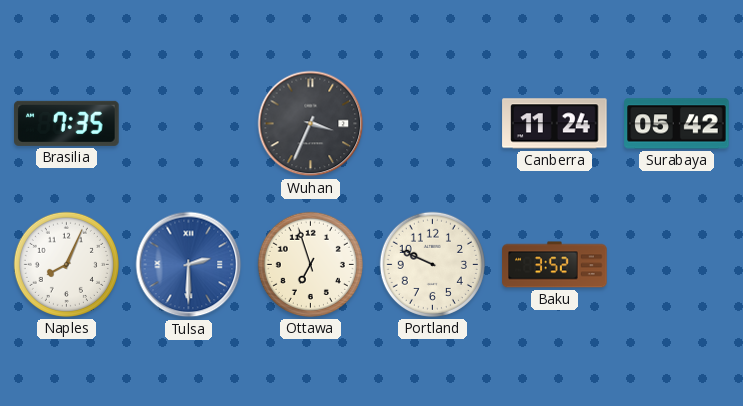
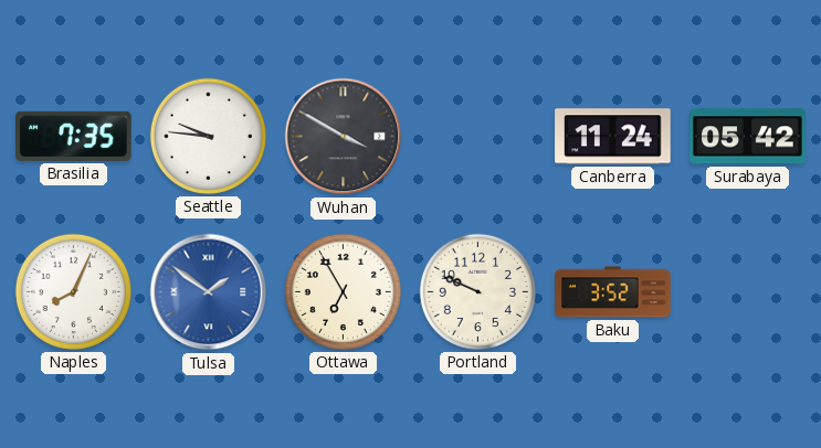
Seattle: none -> 9:46 (208, 136)
Wuhan: 3:34 -> 3:50 (344, 137)
Tulsa: 2:30 -> 1:51 (209, 292)
Ottawa: 6:57 -> 6:55 (343, 291)
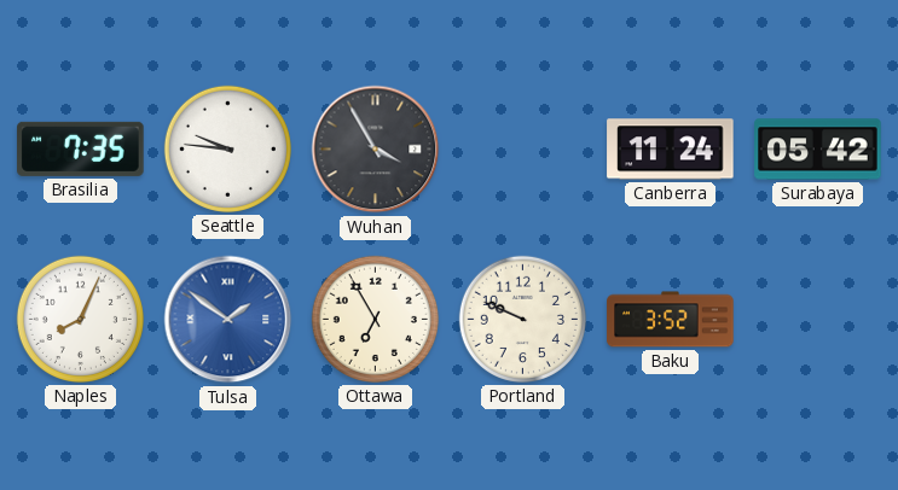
Wuhan: 3:50 -> 3:55 (376, 150)
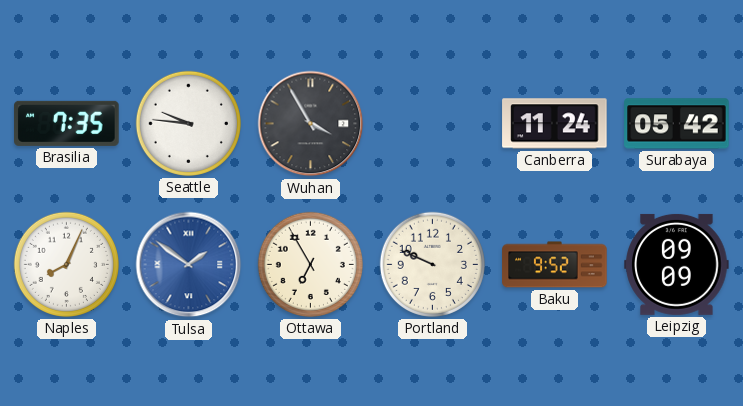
Baku: 3:52 -> 9:52 (555, 265)
Leipzig: none -> 09:09 (677, 264)
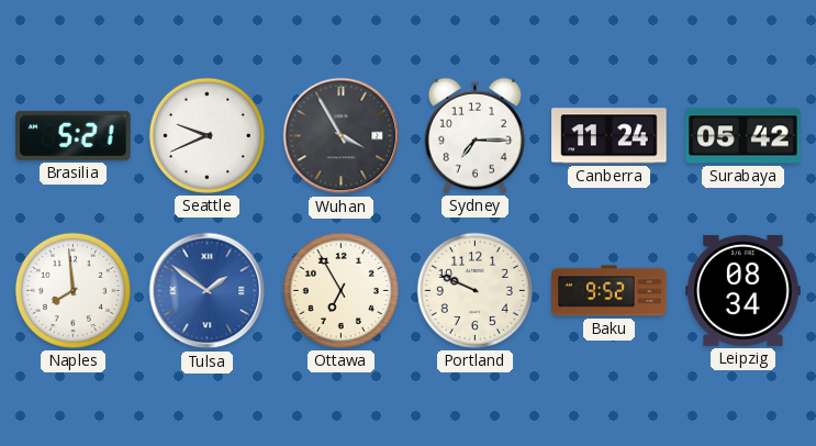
Brasilia: 7:35 -> 5:21 (74, 135)
Seattle: 9:46 -> 9:41 (206, 135)
Sydney: none -> 7:15 (474, 135)
Naples: 8:04 -> 7:59 (72, 290)
Leipzig: 09:09 -> 08:34 (744, 290)
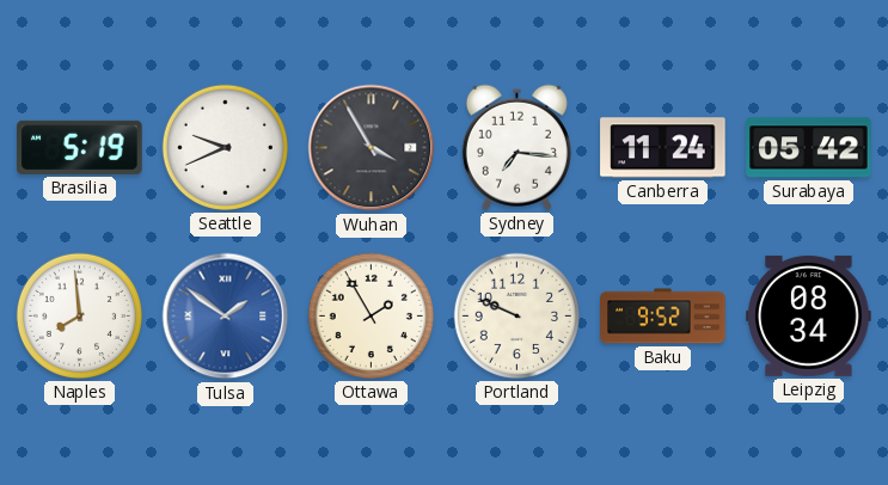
Brasilia: 5:21 -> 5:19 (80, 147)
Sydney: 7:15 -> 7:16 (516, 147)
Ottawa: 6:55 -> 1:55 (370, 315)
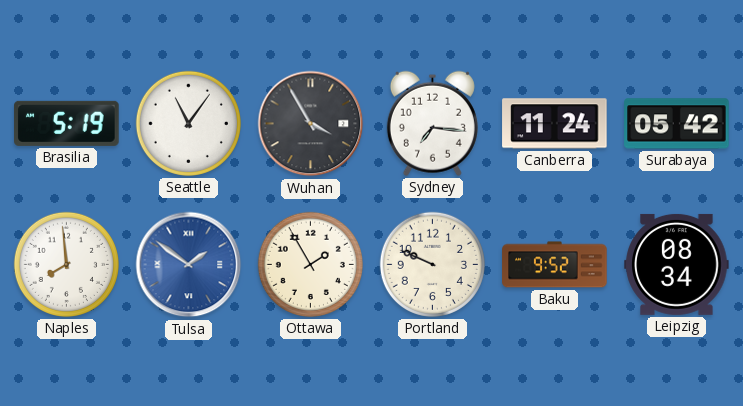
Seattle: 9:41 -> 11:06 (188, 123)
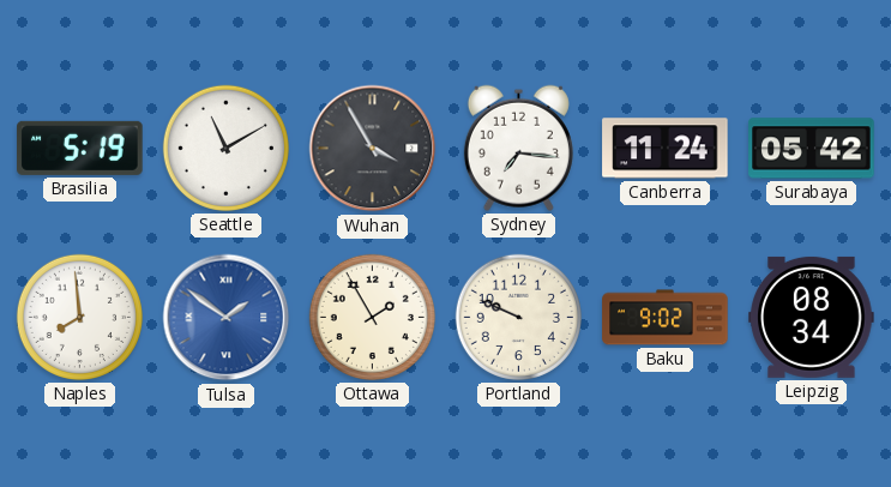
Seattle: 11:06 -> 11:10 (225, 148)
Baku: 9:52 -> 9:02 (666, 318)
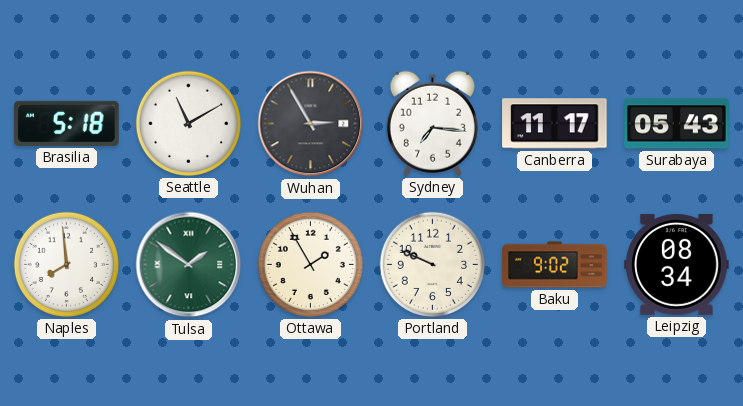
Brasilia: 5:19 -> 5:18 (67, 123)
Wuhan: 3:55 -> 2:55 (311, 124)
Canberra: 11:24 -> 11:17 (555, 124)
Surabaya: 05:42 -> 05:43 (677, 124)
Tulsa dial: blue -> green (189, 265)
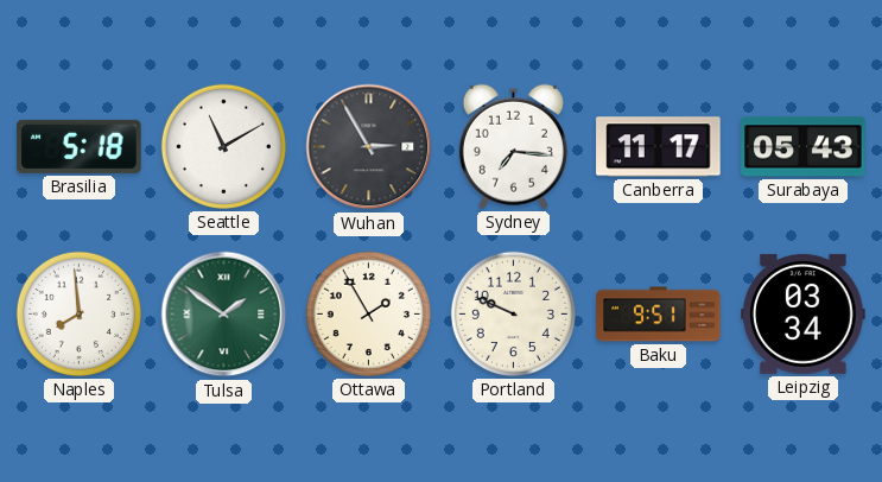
Baku: 9:02 -> 9:51 (659, 315)
Leipzig: 08:34 -> 03:34 (804, 313)
